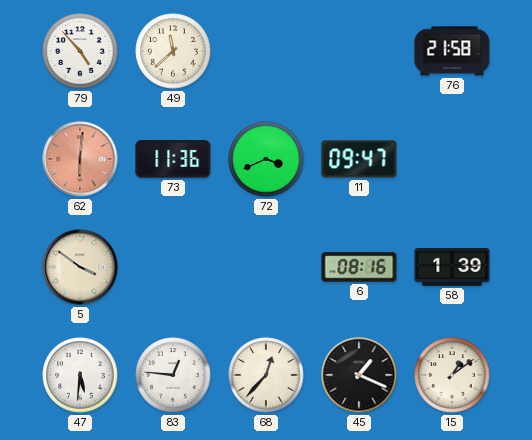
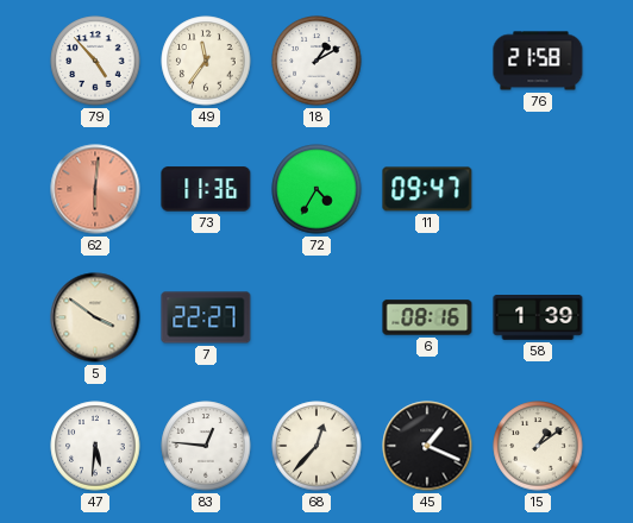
49: 11:38 -> 11:36 (206, 61)
18: none -> 1:10 (316, 61)
72: 3:41 -> 4:35 (316, 189)
7: none -> 22:27 (206, 317)
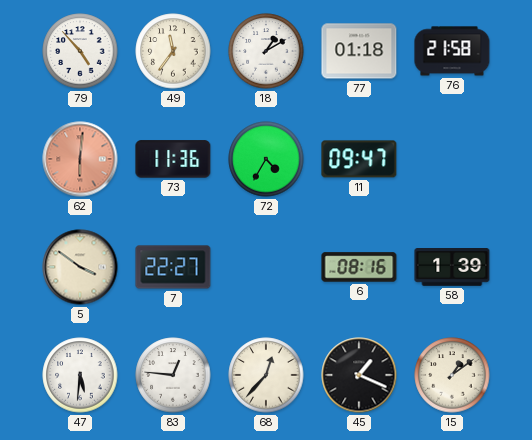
77: none -> 01:18 (359, 51)
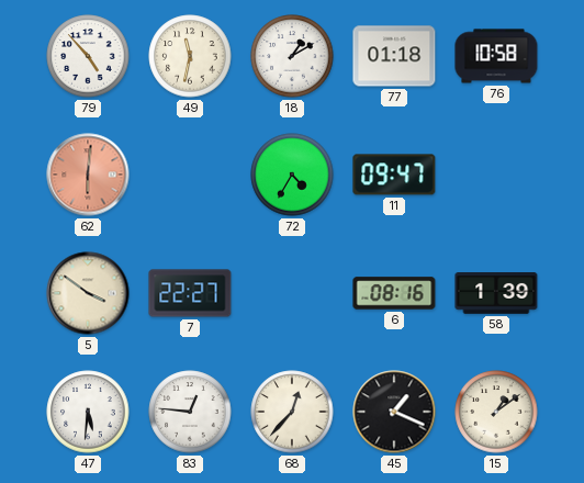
49: 11:36 -> 11:32 (190, 56)
76: 21:58 -> 10:58 (496, 56)
73: 11:36 -> none (173, 159)
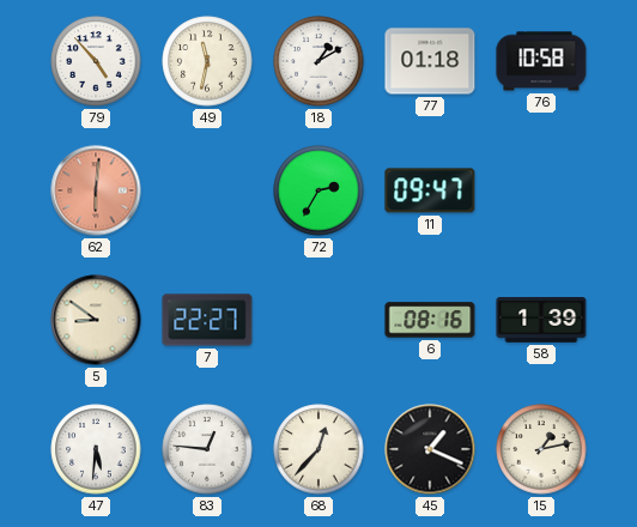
72: 4:35 -> 2:35 (318, 190)
5: 3:51 -> 8:51 (96, 320)
15: 1:09 -> 1:13 (541, 449)
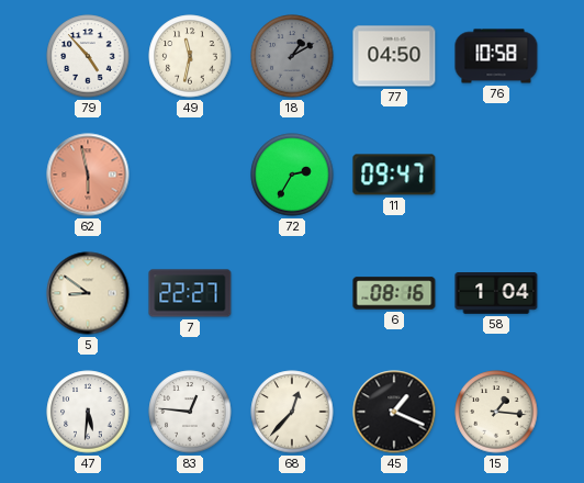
18 dial: white -> grey (292, 56)
77: 01:18 -> 04:50 (394, 56)
62: 6:01 -> 5:58 (88, 175)
58: 1:39 -> 1:04 (496, 294)
15: 1:13 -> 1:16 (496, 412)
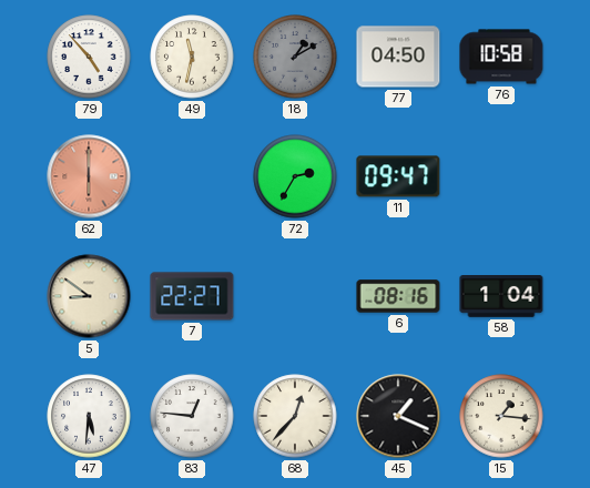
62: 5:58 -> 6:00 (89, 176)
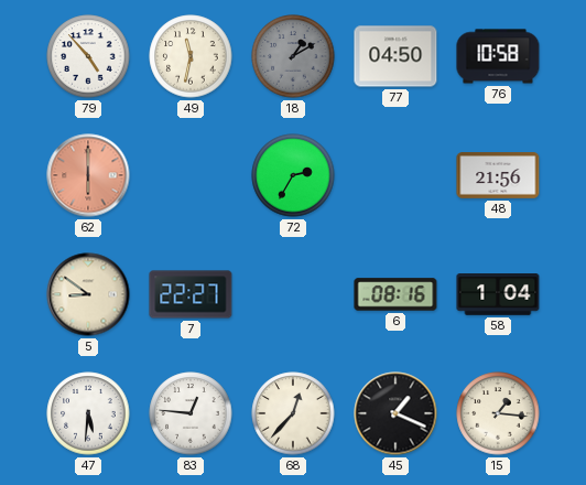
11: 09:47 -> none (398, 176)
48: none -> 21:56 (498, 175)
